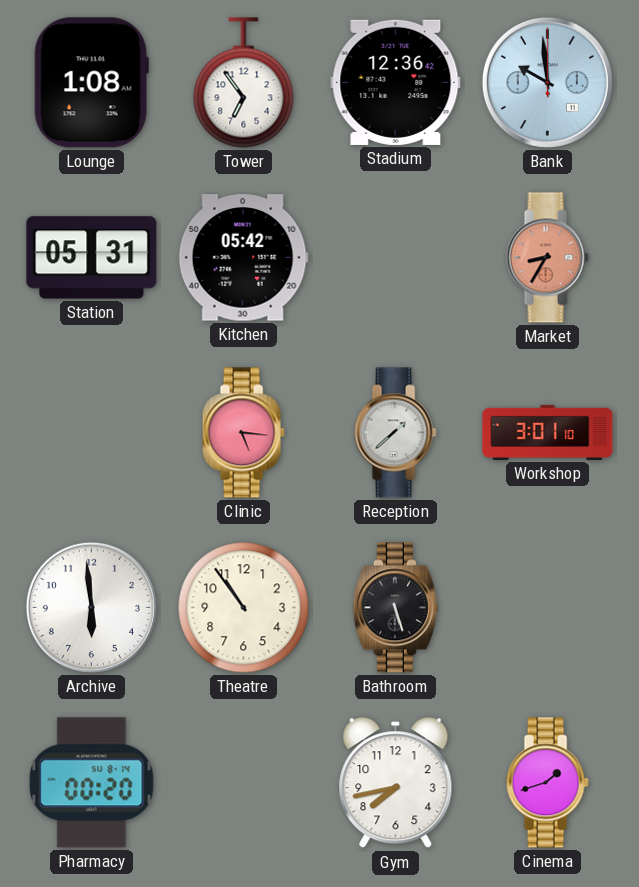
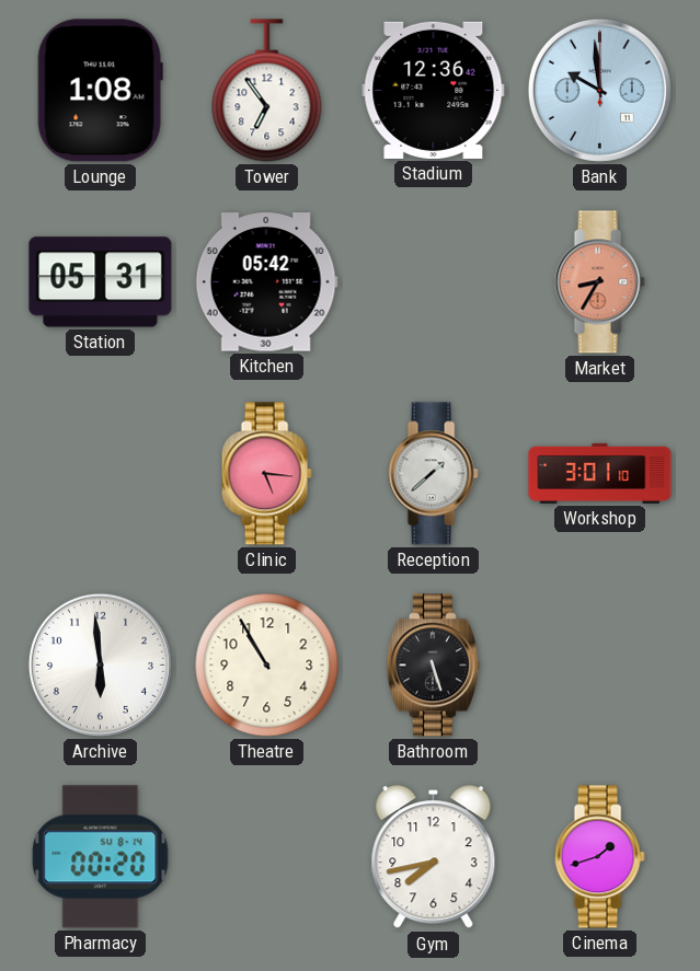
Theatre: 10:54 -> 10:55 (267, 666)
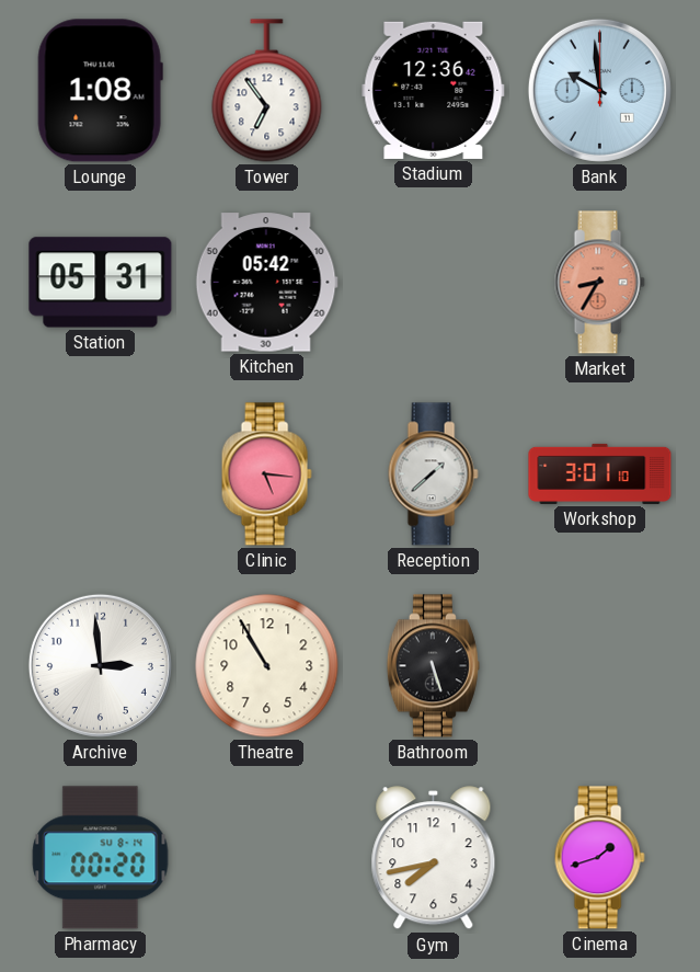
Archive: 5:59 -> 2:59 (100, 665)
